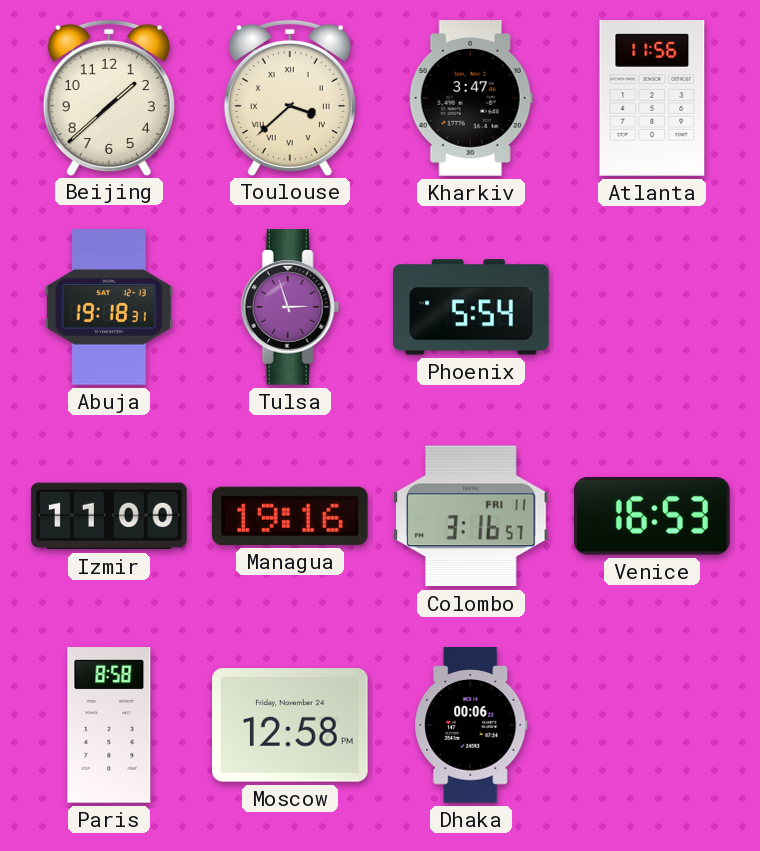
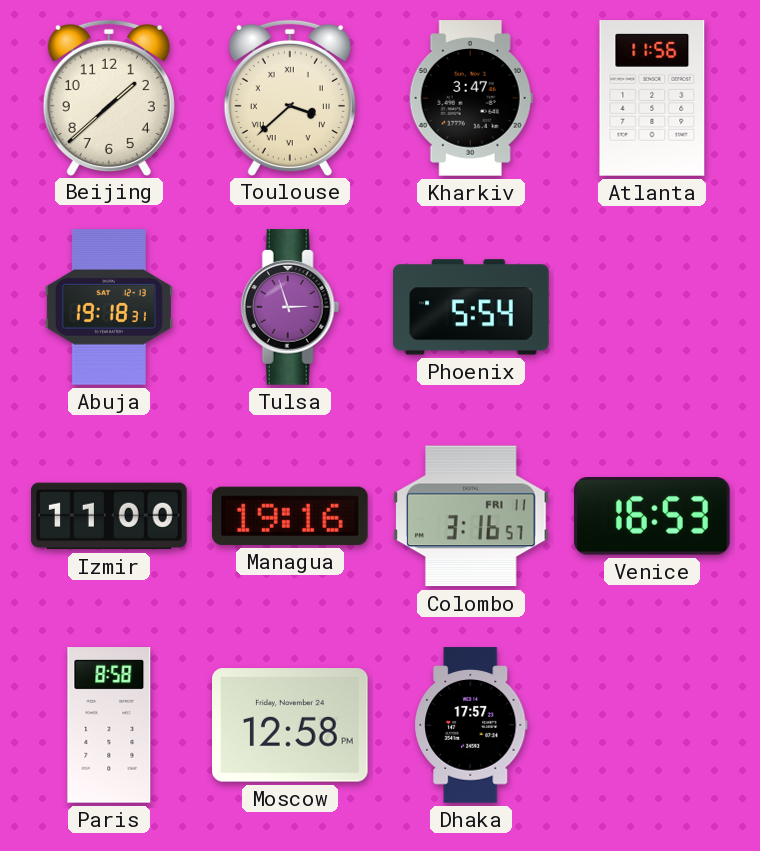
Dhaka: 00:06 -> 17:57 (471, 725)
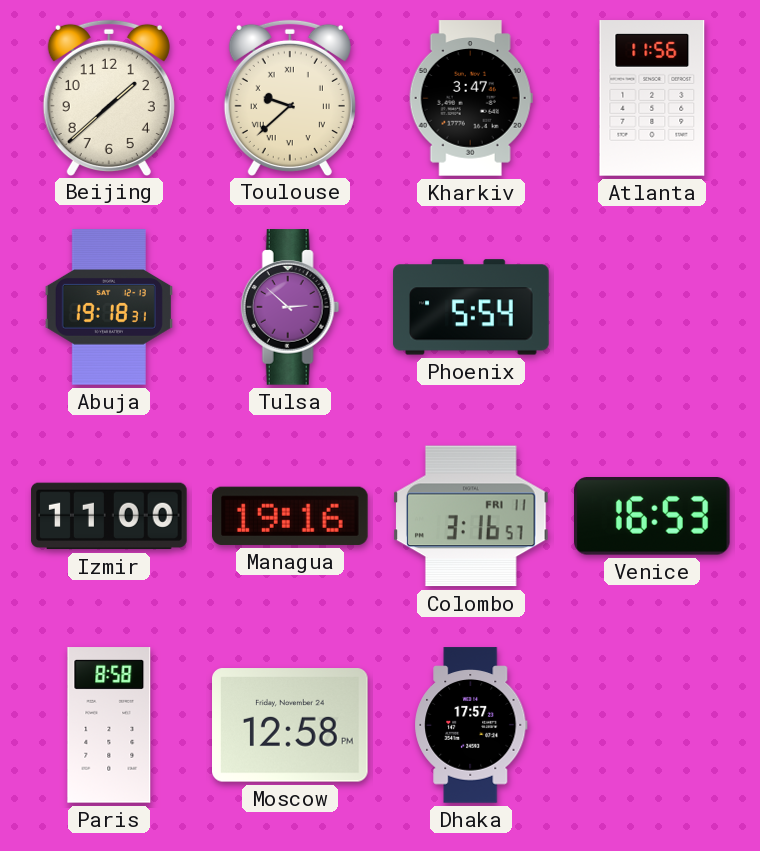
Toulouse: 3:38 -> 9:38 (290, 97)
Tulsa: 2:57 -> 2:52 (290, 307)
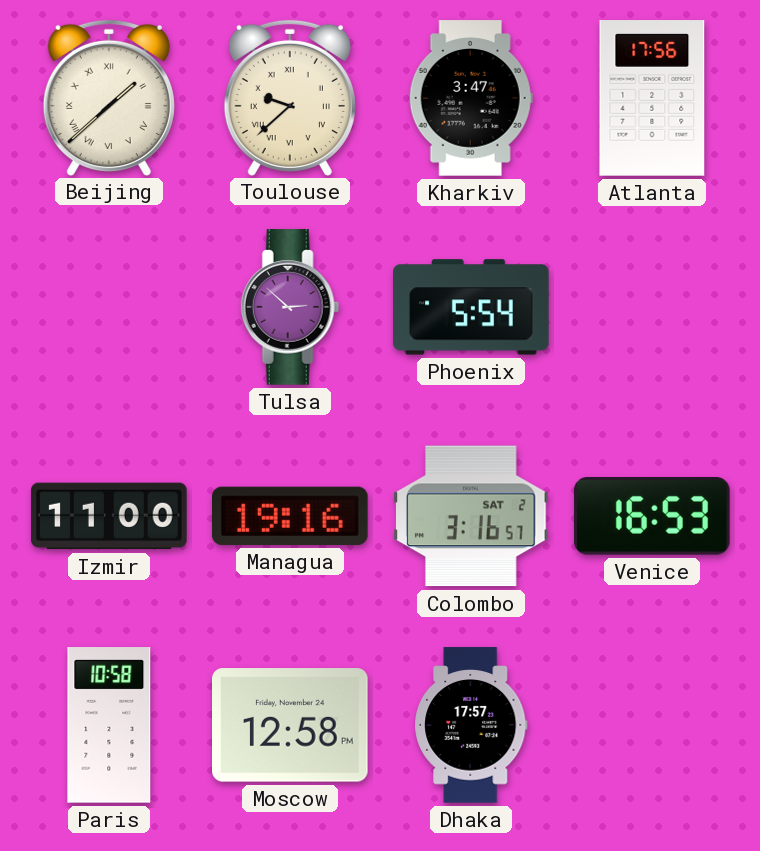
Beijing numerals: Arabic -> Roman (109, 97)
Atlanta: 11:56 -> 17:56 (652, 98)
Abuja: 19:18 -> none (109, 307)
Colombo date: FRI 11 -> SAT 2 (472, 516)
Paris: 8:58 -> 10:58 (109, 725)
